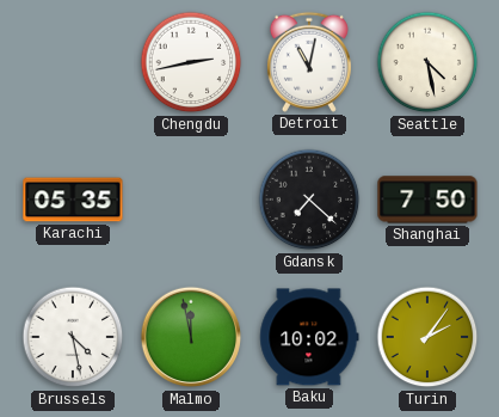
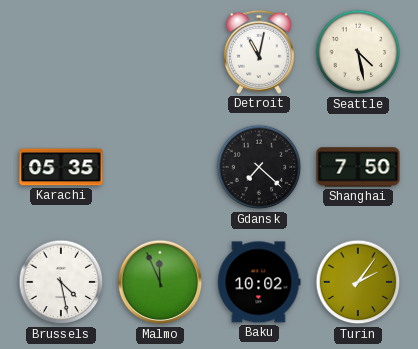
Chengdu: 2:43 -> none (191, 62)
Malmo: 11:58 -> 11:56 (160, 282)
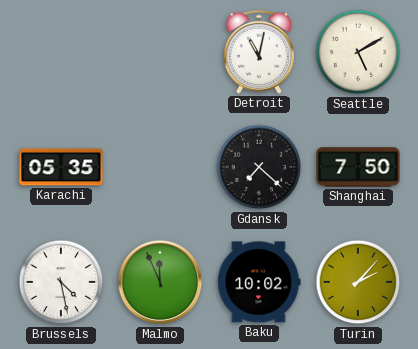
Seattle: 4:28 -> 5:10 (358, 52)
Turin: 2:06 -> 2:07 (358, 282)
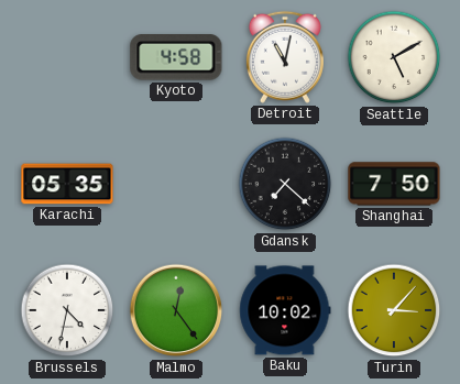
Kyoto: none -> 4:58 (176, 57)
Brussels: 4:28 -> 4:32 (67, 310)
Malmo: 11:56 -> 12:24 (176, 310)
Turin: 2:07 -> 3:07 (394, 310)
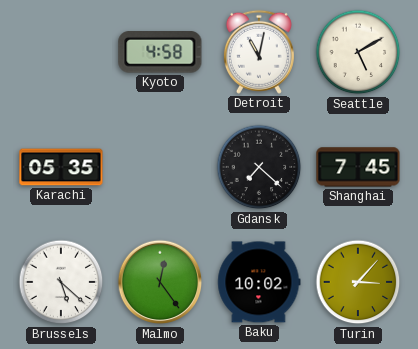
Shanghai: 7:50 -> 7:45 (358, 167)
Brussels: 4:32 -> 5:22 (61, 282)
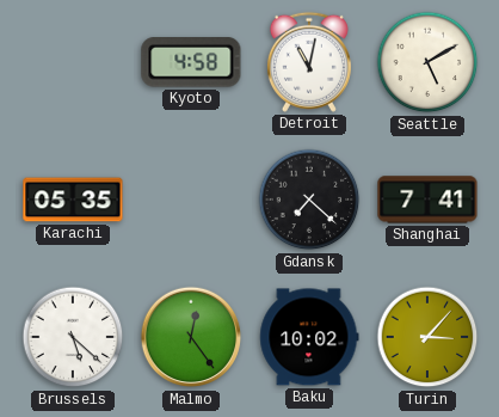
Shanghai: 7:45 -> 7:41 (427, 200)
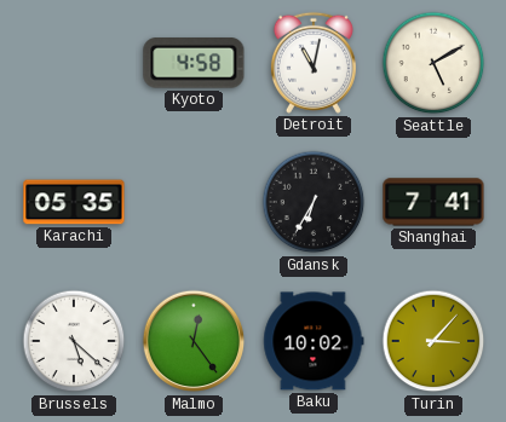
Gdansk: 7:22 -> 6:35 (314, 202)
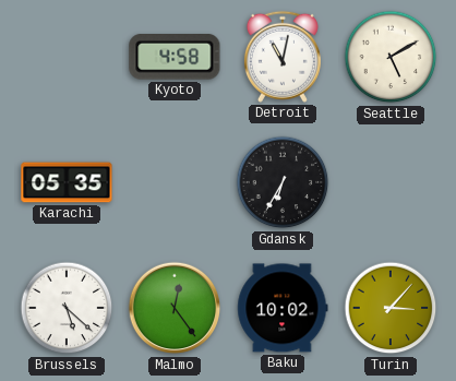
Shanghai: 7:41 -> none (433, 202)
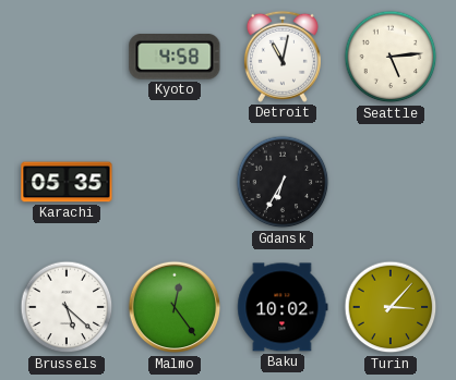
Seattle: 5:10 -> 5:14 (391, 57)
